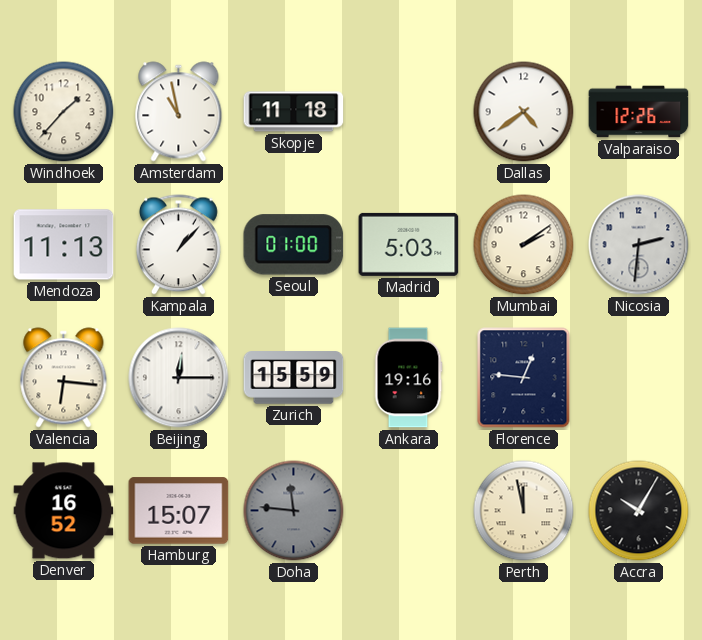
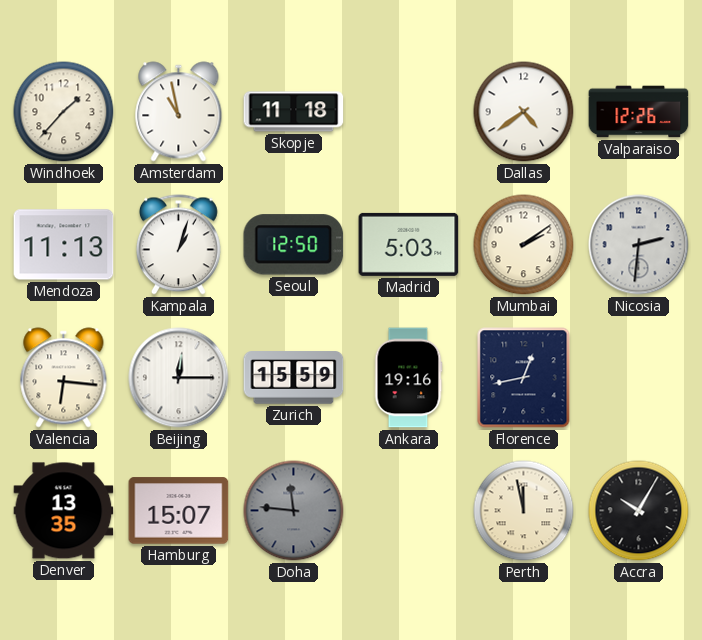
Kampala: 1:07 -> 1:03 (178, 245)
Seoul: 01:00 -> 12:50 (294, 245)
Florence: 12:46 -> 12:43 (524, 378)
Denver: 16:52 -> 13:35 (64, 511)
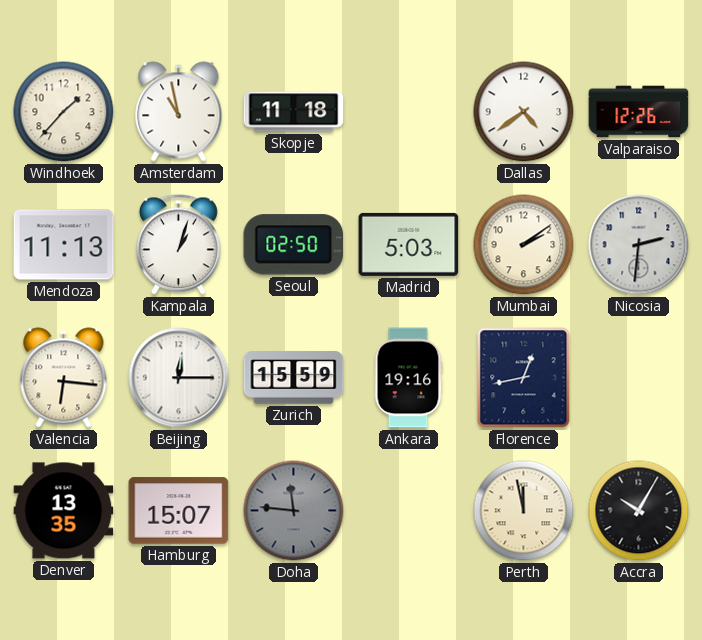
Seoul: 12:50 -> 02:50 (294, 245)
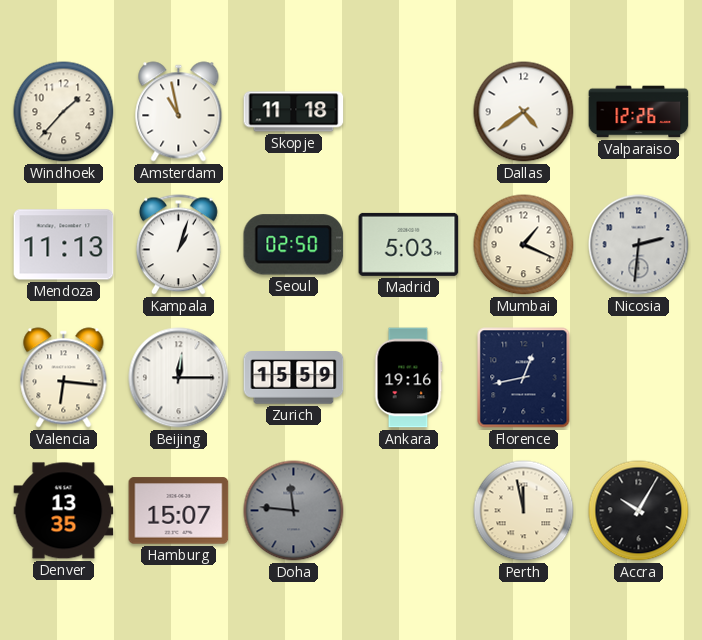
Mumbai: 2:09 -> 1:19 (524, 245)
